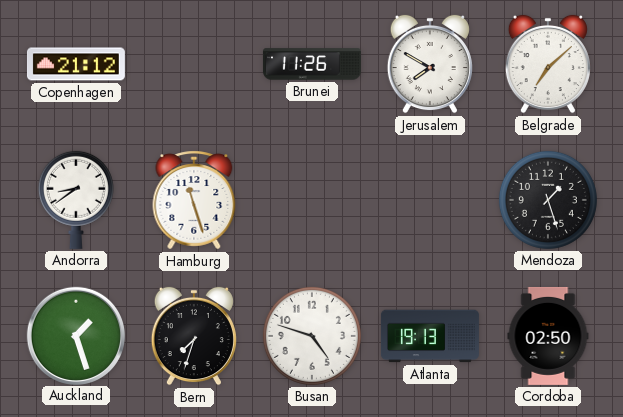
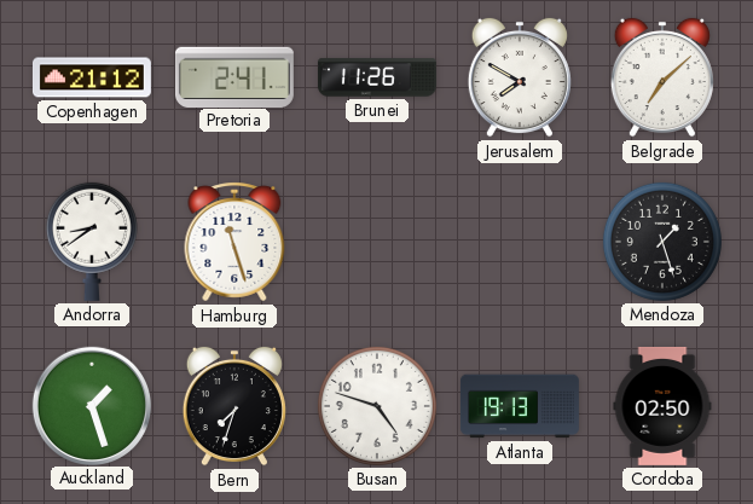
Pretoria: none -> 2:41 (234, 76)
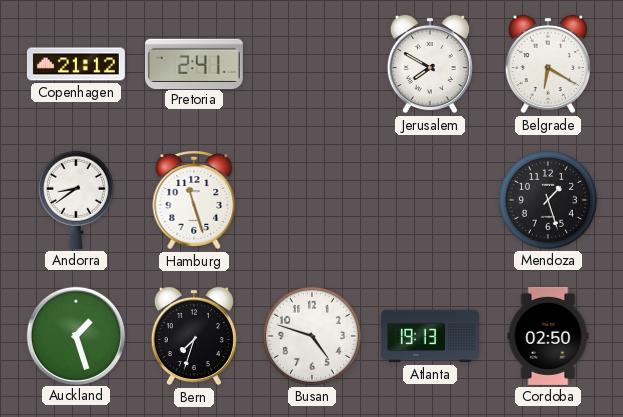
Brunei: 11:26 -> none (377, 77)
Belgrade: 7:08 -> 6:20 (548, 64)
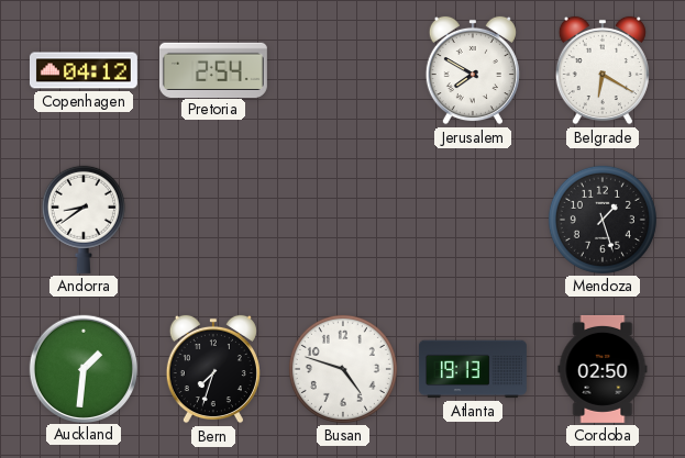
Copenhagen: 21:12 -> 04:12 (84, 70)
Pretoria: 2:41 -> 2:54 (213, 69)
Hamburg: 11:27 -> none (194, 200)
Auckland: 1:27 -> 1:31 (82, 368)
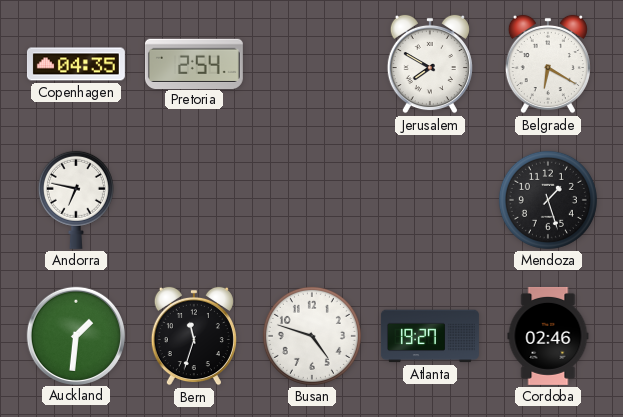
Copenhagen: 04:12 -> 04:35 (76, 64)
Andorra: 8:39 -> 6:47 (76, 200)
Bern: 7:33 -> 11:33 (194, 336)
Atlanta: 19:13 -> 19:27 (430, 336)
Cordoba: 02:50 -> 02:46 (548, 336)
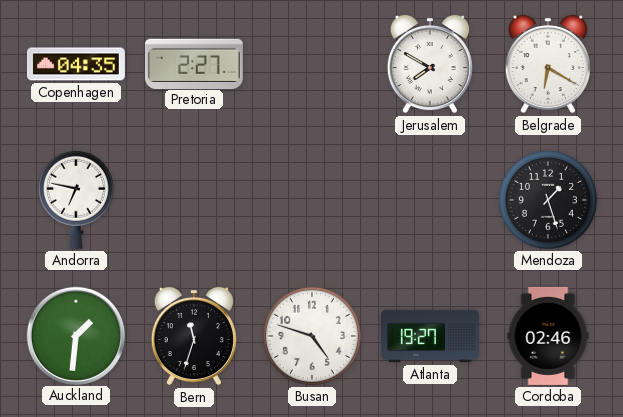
Pretoria: 2:54 -> 2:27 (194, 63)
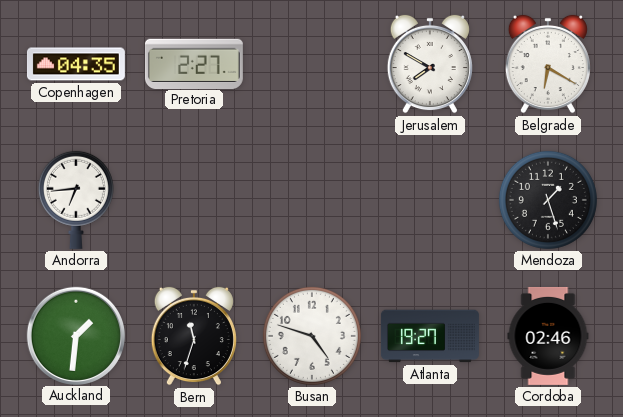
Andorra: 6:47 -> 6:44 (76, 200)
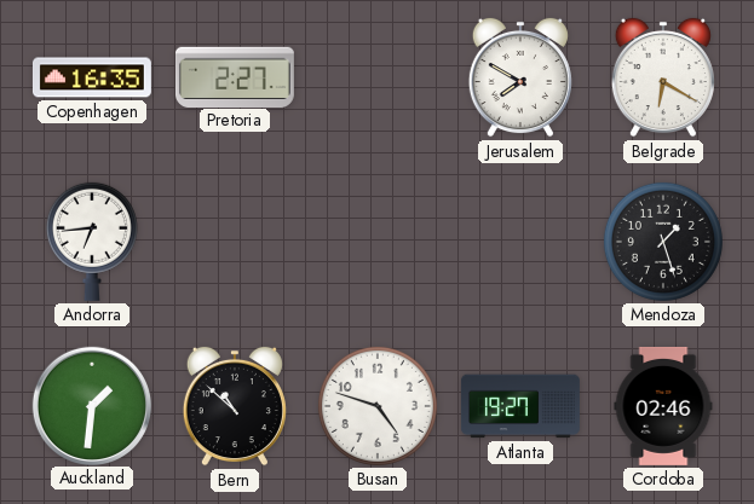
Copenhagen: 04:35 -> 16:35 (92, 77)
Bern: 11:33 -> 10:52 (235, 406)
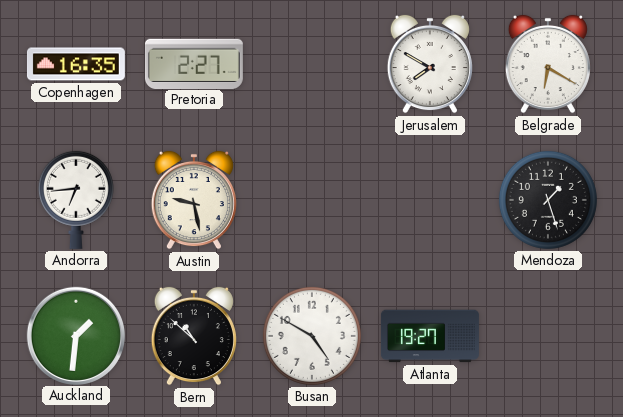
Austin: none -> 9:28 (194, 200)
Busan: 4:48 -> 4:50 (312, 336)
Cordoba: 02:46 -> none (663, 406)
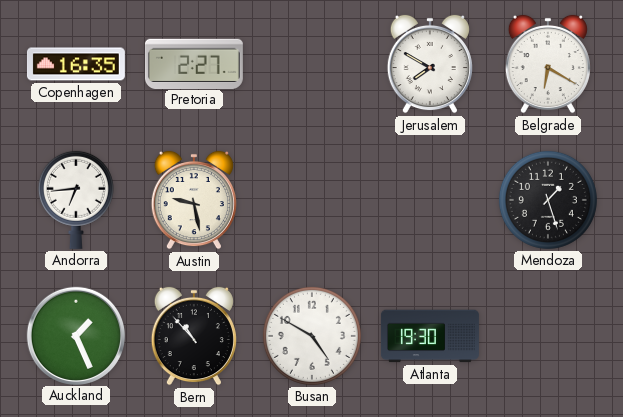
Auckland: 1:31 -> 1:26 (75, 335)
Bern: 10:52 -> 10:53 (194, 336)
Atlanta: 19:27 -> 19:30 (430, 336)
